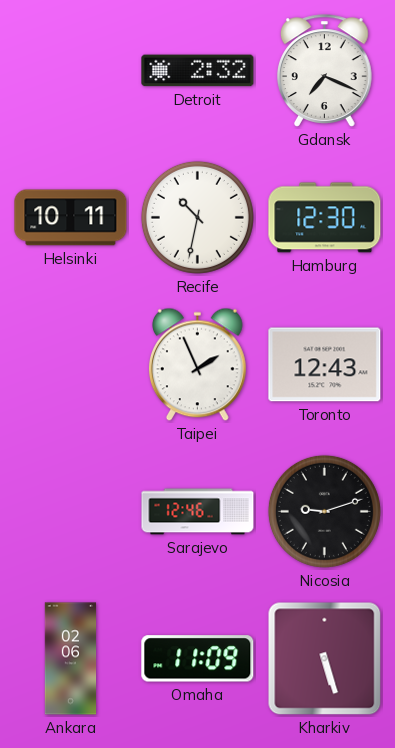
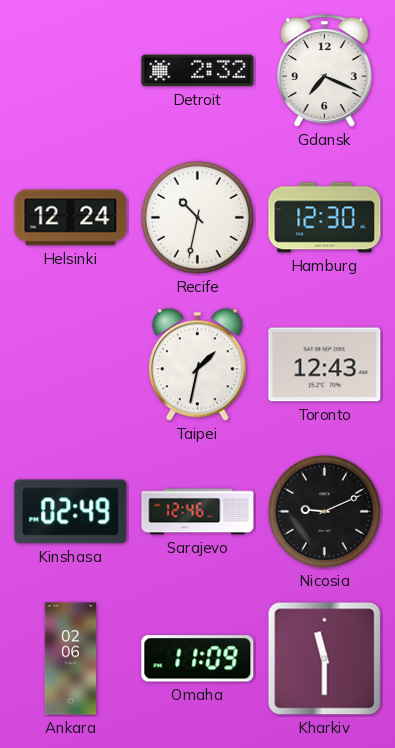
Helsinki: 10:11 -> 12:24 (71, 218)
Taipei: 1:56 -> 1:32 (197, 365)
Kinshasa: none -> 02:49 (71, 512)
Nicosia: 9:12 -> 9:11 (324, 511)
Kharkiv: 5:27 -> 11:30 (325, 659)
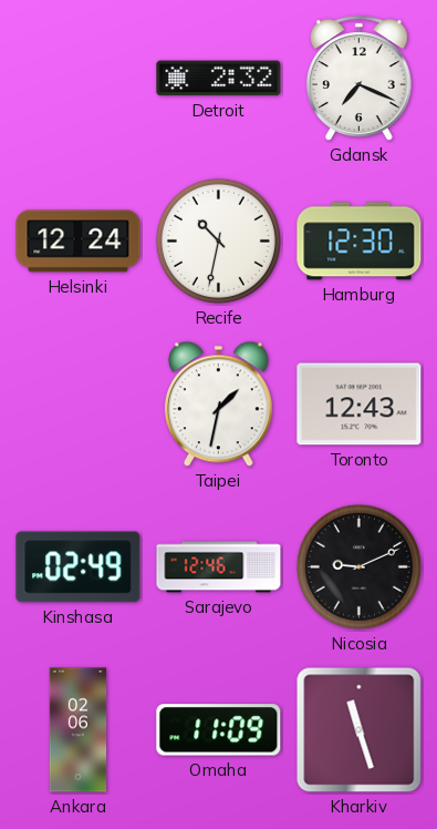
Kharkiv: 11:30 -> 11:27 (360, 730)
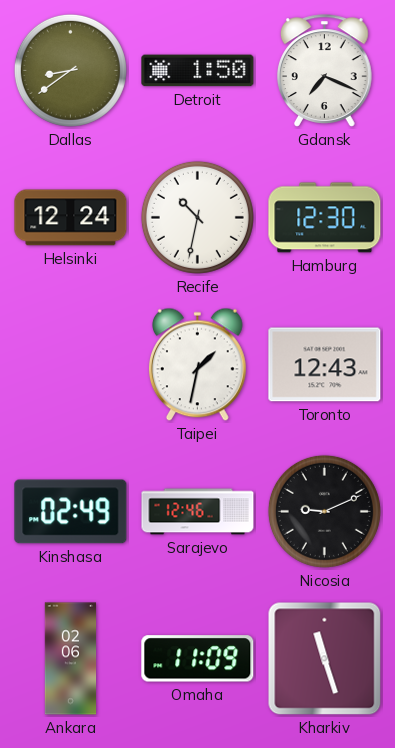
Dallas: none -> 8:39 (70, 70)
Detroit: 2:32 -> 1:50 (198, 71)
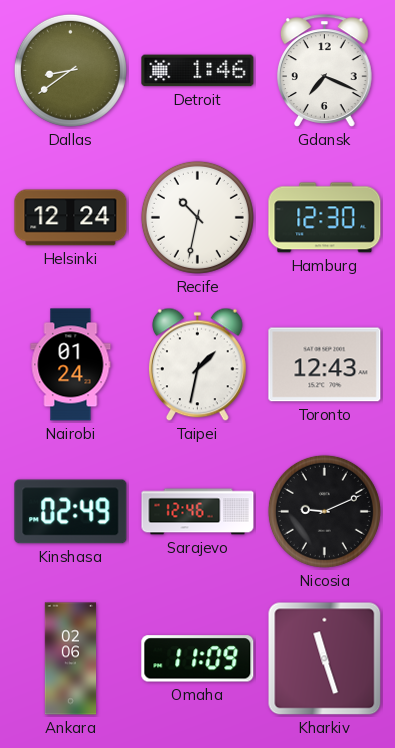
Detroit: 1:50 -> 1:46 (198, 71)
Nairobi: none -> 01:24 (71, 365)
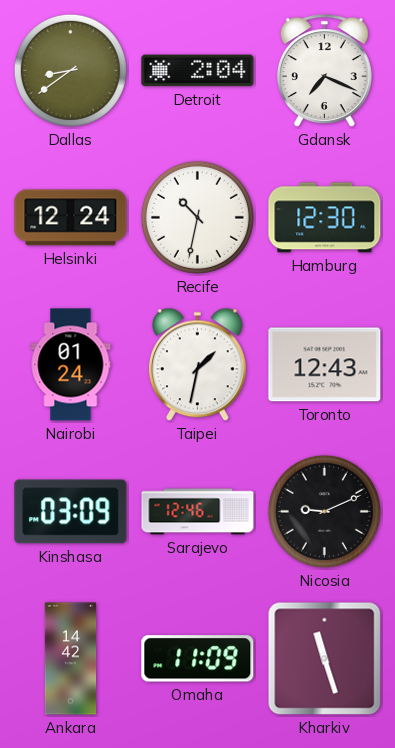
Detroit: 1:46 -> 2:04 (198, 71)
Kinshasa: 02:49 -> 03:09 (71, 512)
Ankara: 02:06 -> 14:42 (71, 659)
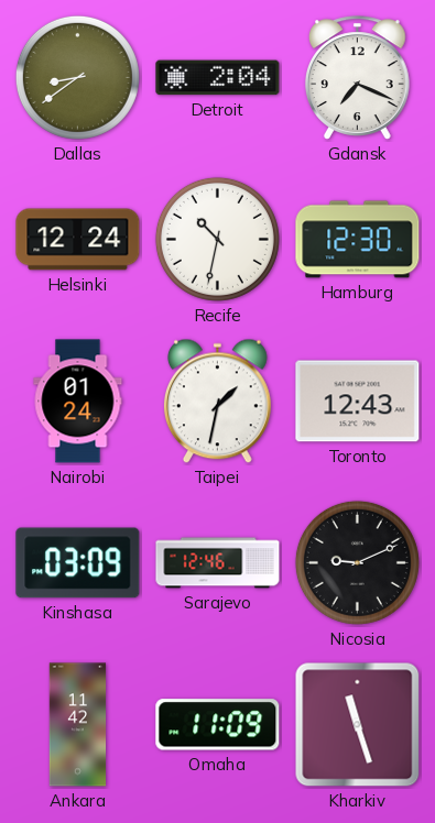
Ankara: 14:42 -> 11:42 (78, 725)
